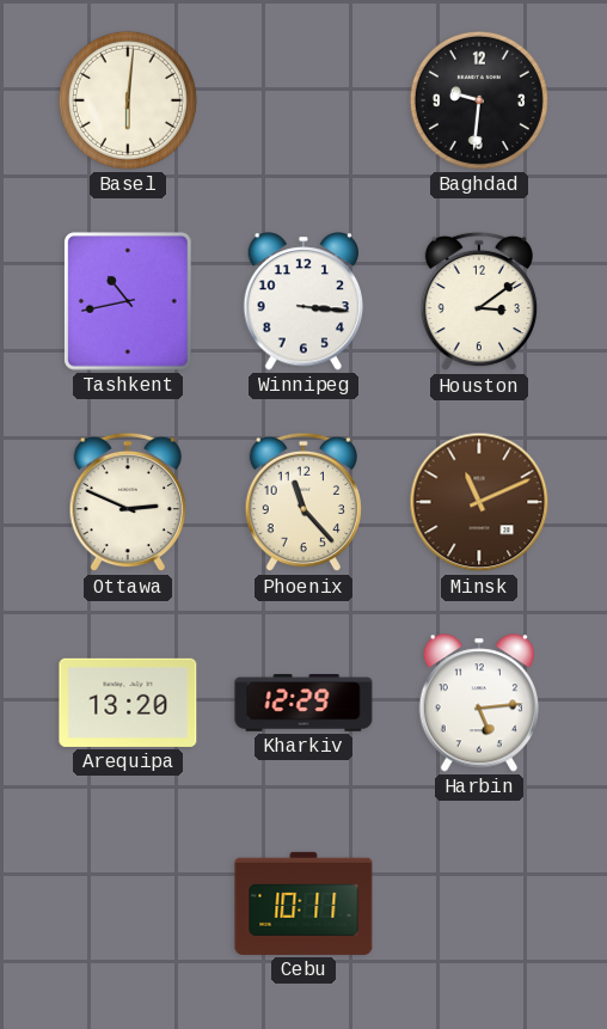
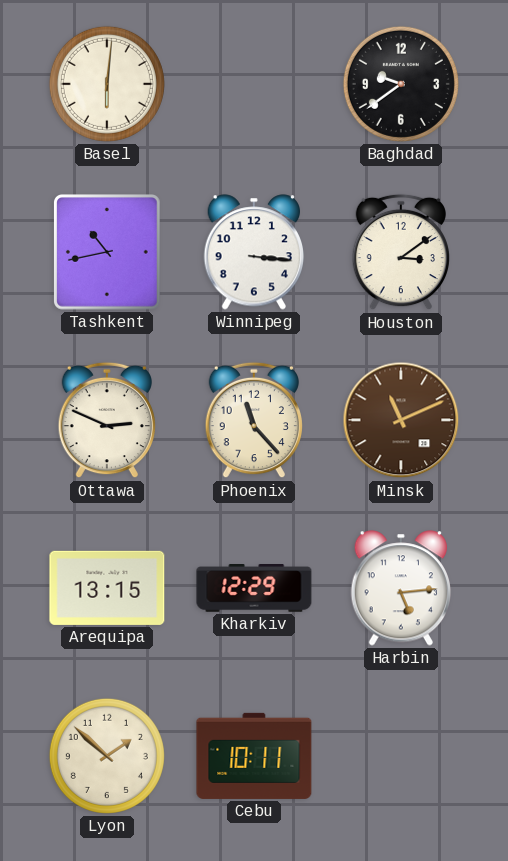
Baghdad: 9:31 -> 9:39 (401, 84)
Arequipa: 13:20 -> 13:15 (107, 588)
Lyon: none -> 1:52 (107, 756)
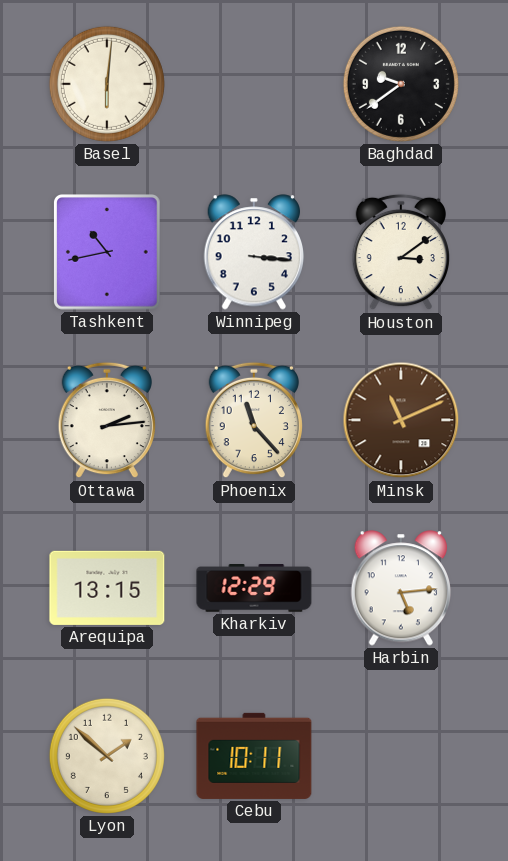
Ottawa: 2:49 -> 2:14 (107, 420)
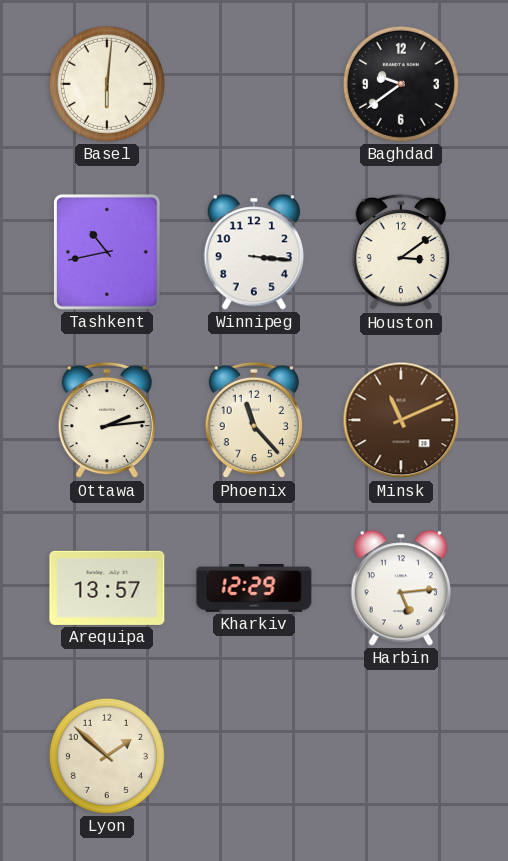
Arequipa: 13:15 -> 13:57 (107, 588)
Cebu: 10:11 -> none (254, 756)
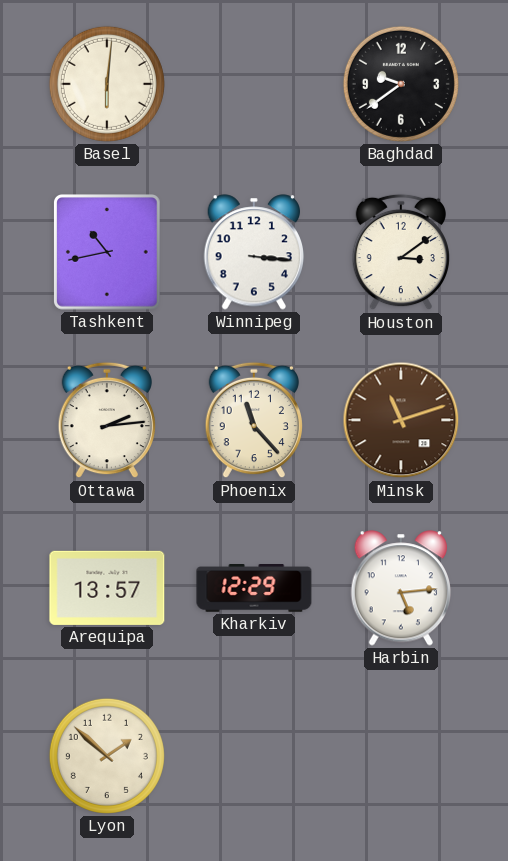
Minsk: 11:11 -> 11:12 (401, 420)
